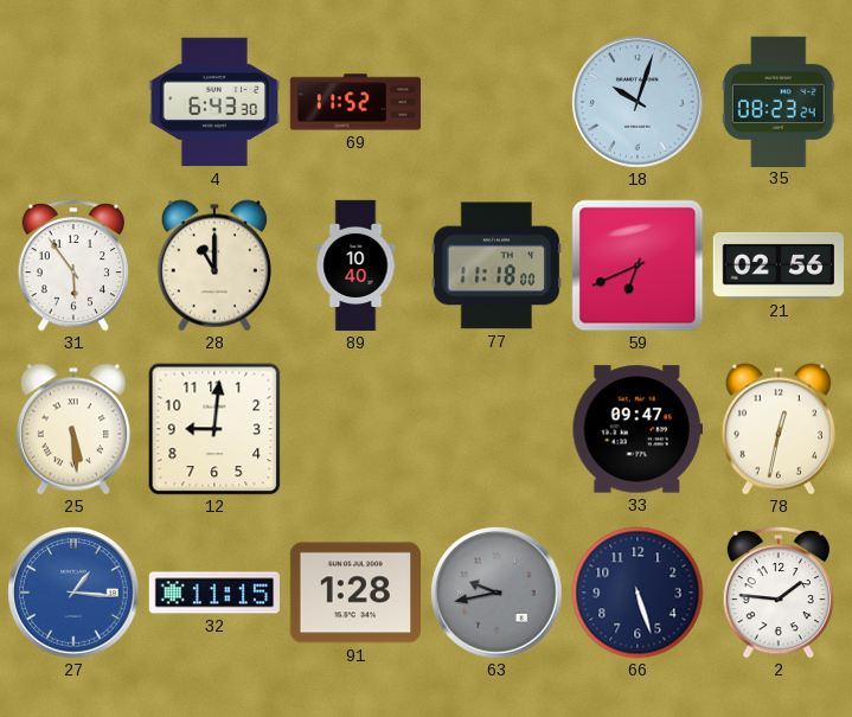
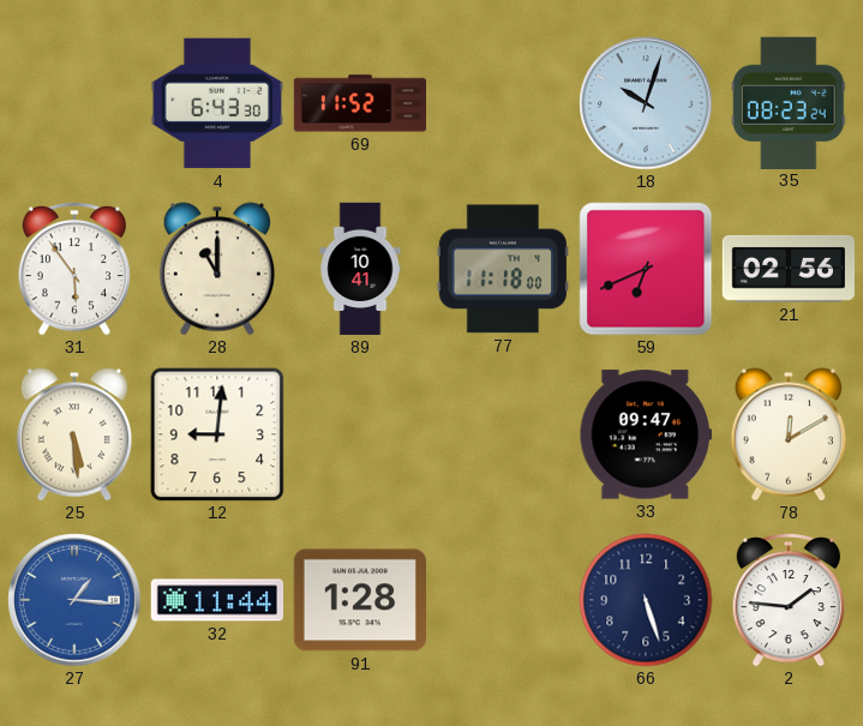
89: 10:40 -> 10:41 (360, 269)
78: 12:32 -> 12:10 (789, 434)
32: 11:15 -> 11:44 (217, 600)
63: 9:43 -> none (497, 593)
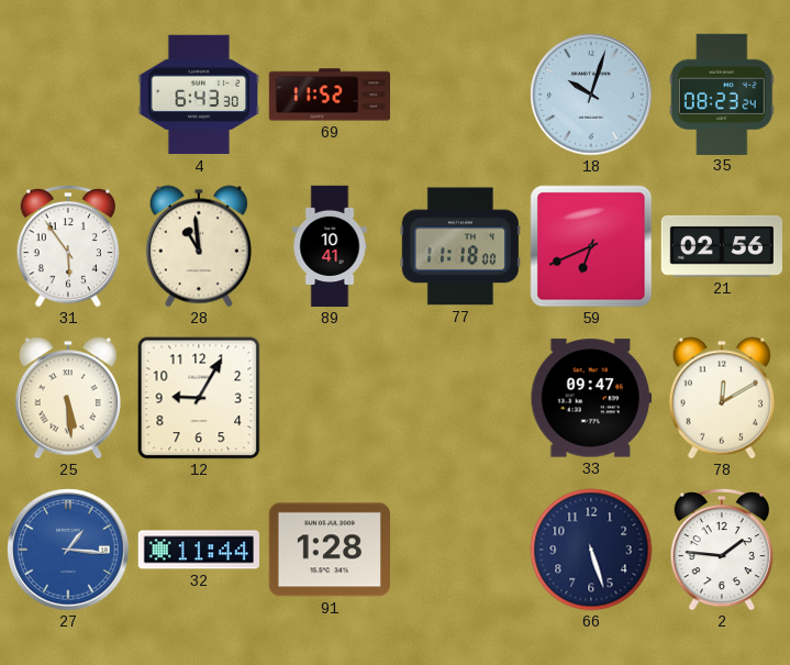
28: 11:00 -> 10:59 (199, 246)
12: 9:01 -> 9:05 (199, 398)
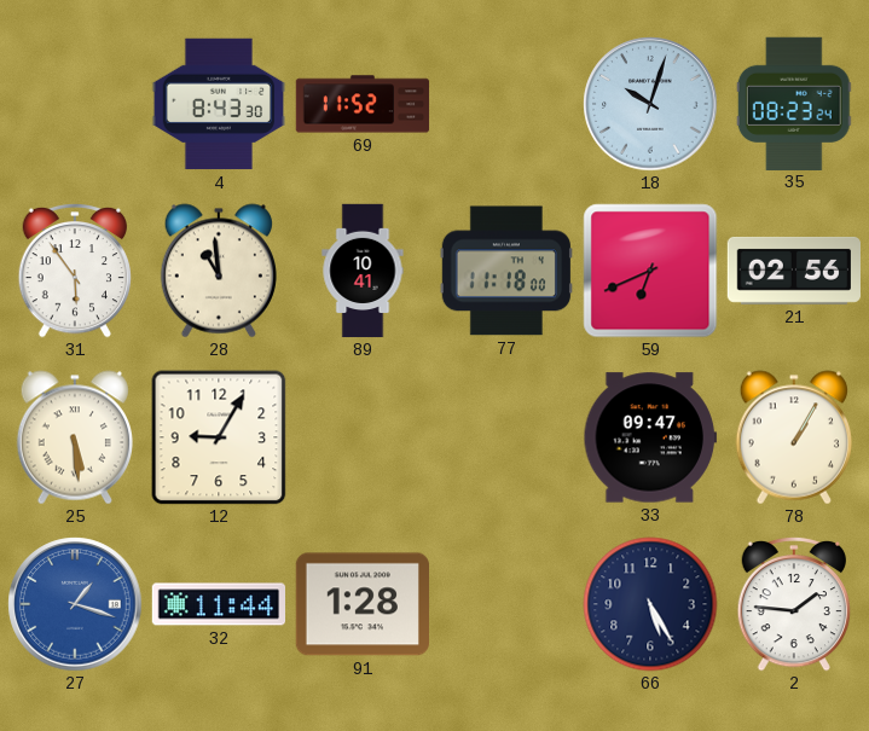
4: 6:43 -> 8:43 (218, 104)
78: 12:10 -> 1:05 (794, 437)
27: 1:16 -> 1:18 (75, 604)
66: 5:27 -> 5:25 (650, 604)
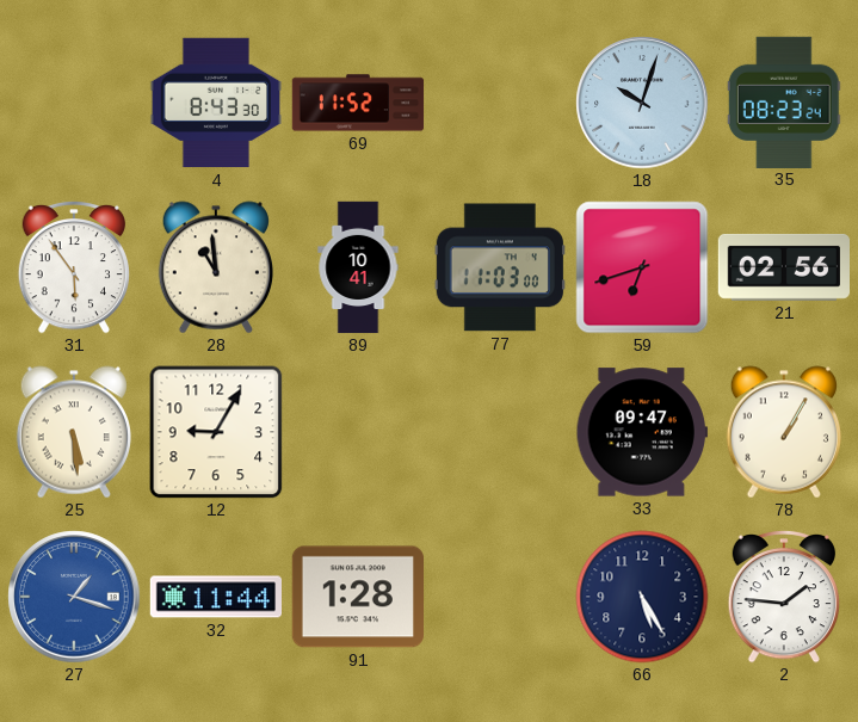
77: 11:18 -> 11:03 (500, 267)
59: 6:41 -> 6:42 (642, 267)
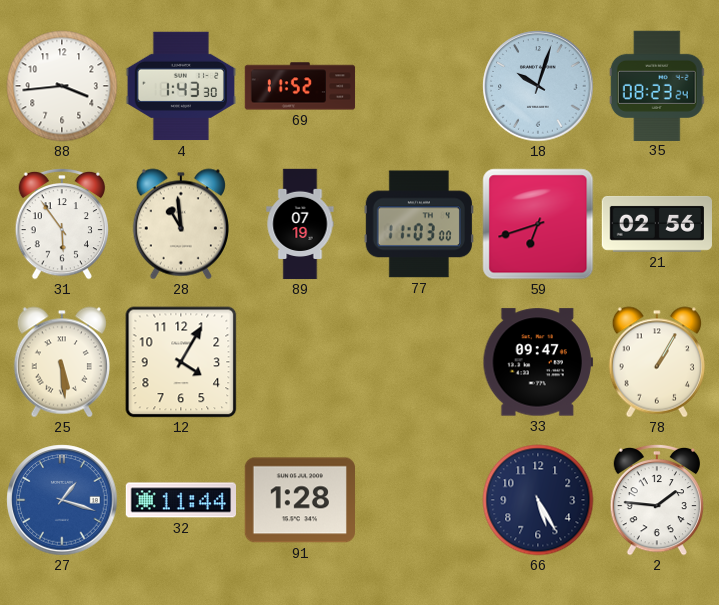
88: none -> 3:44 (62, 86)
4: 8:43 -> 1:43 (180, 86)
89: 10:41 -> 07:19 (300, 224)
12: 9:05 -> 4:05 (181, 362)
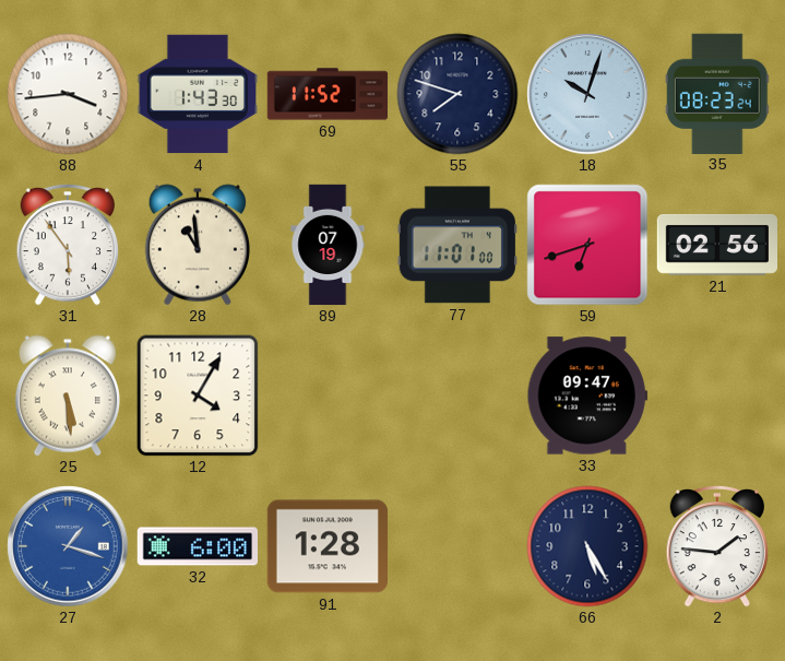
55: none -> 7:48 (457, 94)
77: 11:03 -> 11:01 (457, 245)
78: 1:05 -> none (657, 362)
32: 11:44 -> 6:00 (198, 546)
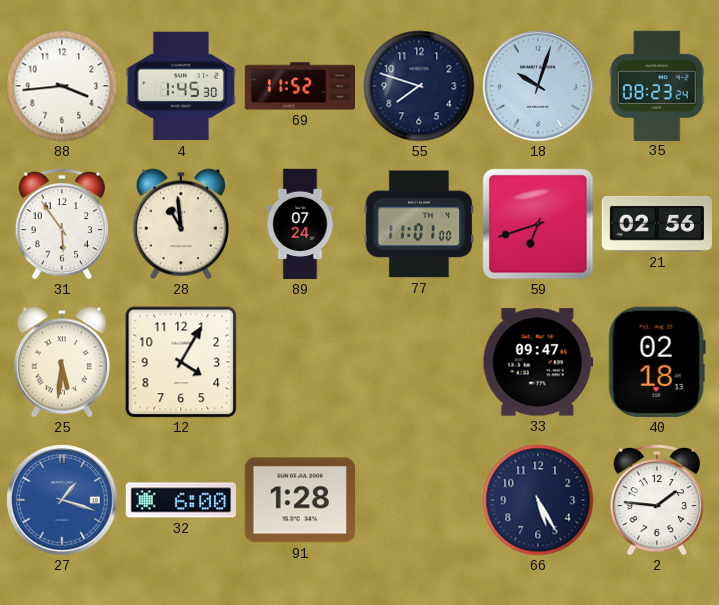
4: 1:43 -> 1:45 (180, 86)
89: 07:19 -> 07:24 (300, 224)
25: 5:29 -> 5:31 (62, 362)
40: none -> 02:18 (657, 362)
